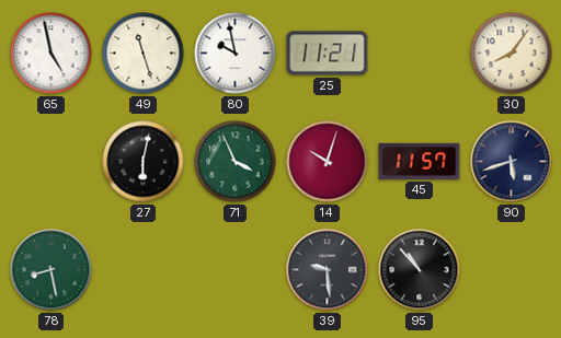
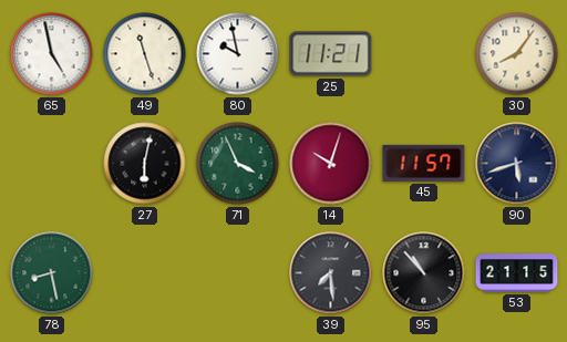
39: 9:29 -> 7:29 (331, 273)
53: none -> 21:15 (517, 273)
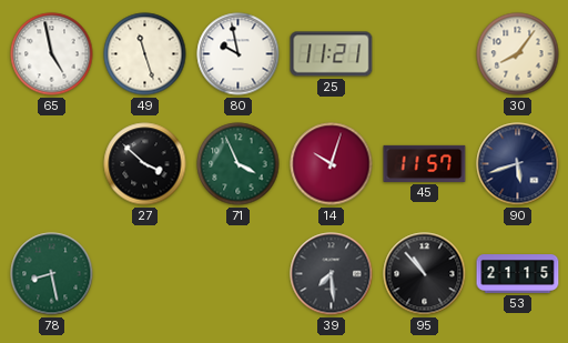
27: 6:02 -> 3:52 (145, 164)
